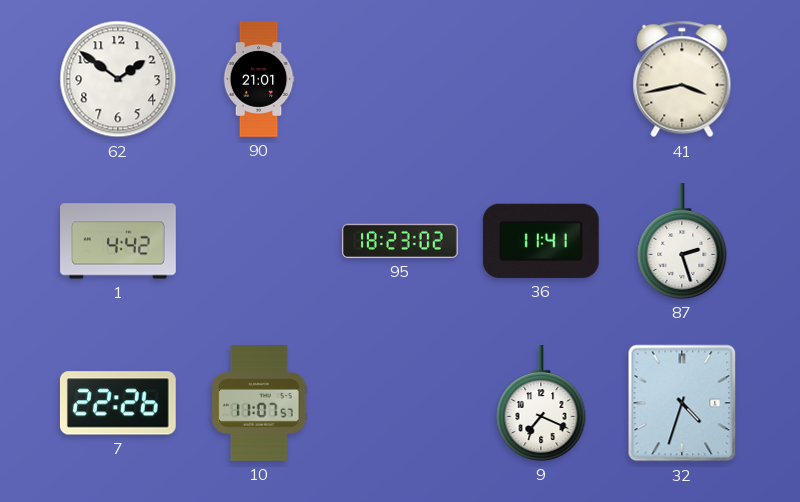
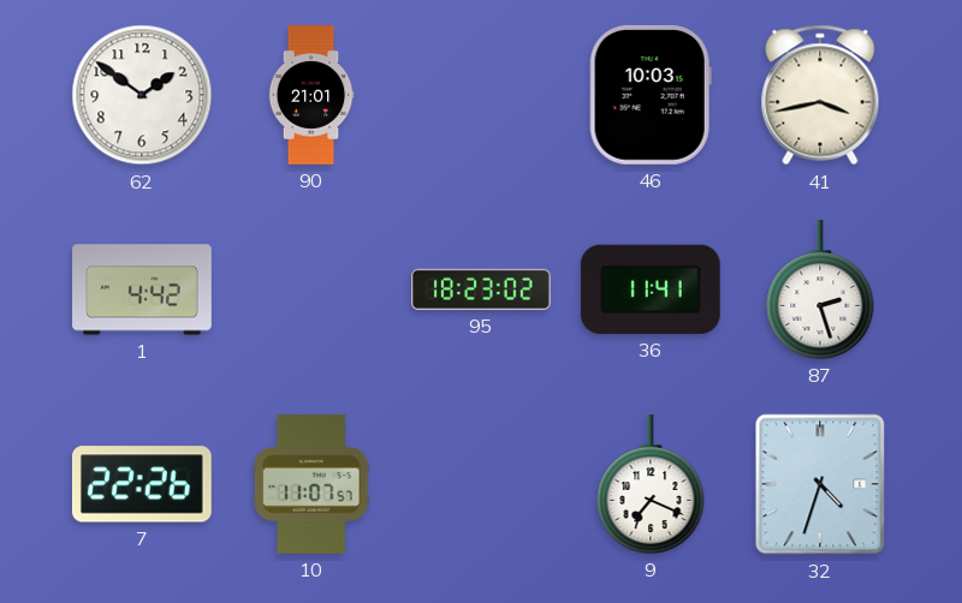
46: none -> 10:03 (651, 95)
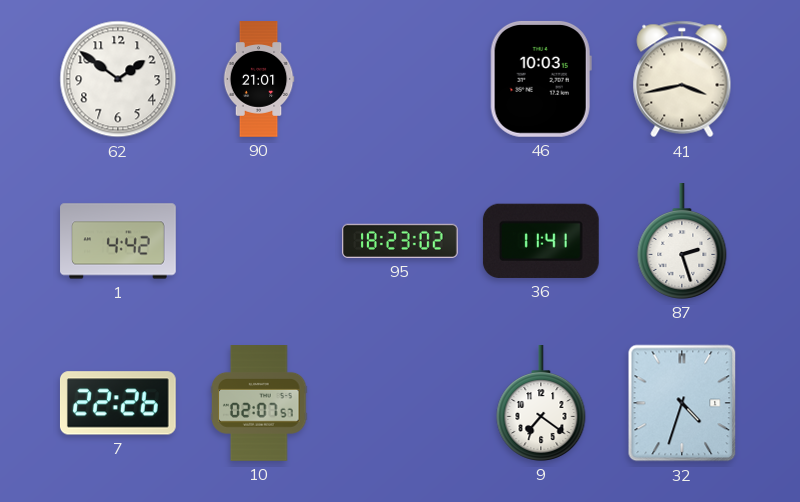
10: 11:07 -> 02:07 (260, 404)
9: 7:19 -> 7:21 (541, 404)
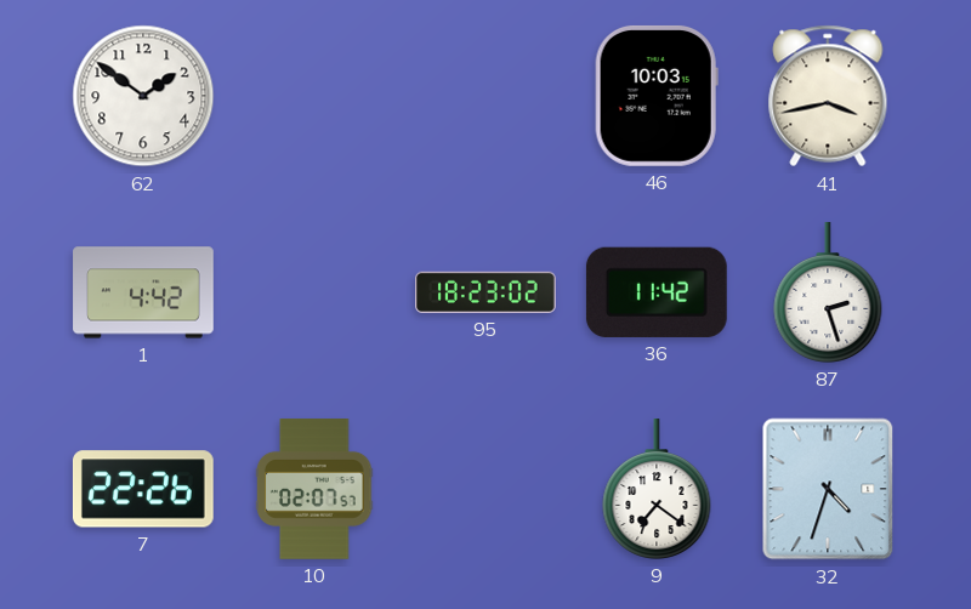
90: 21:01 -> none (259, 79)
36: 11:41 -> 11:42 (657, 292)
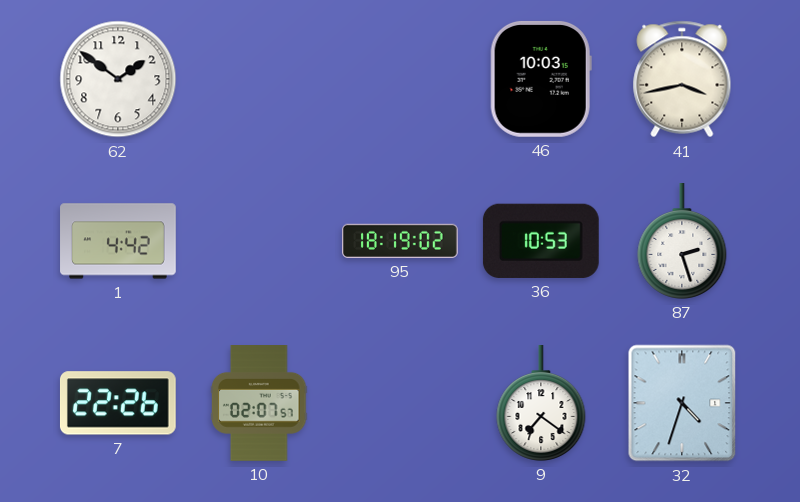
95: 18:23 -> 18:19 (401, 241)
36: 11:42 -> 10:53 (541, 241)
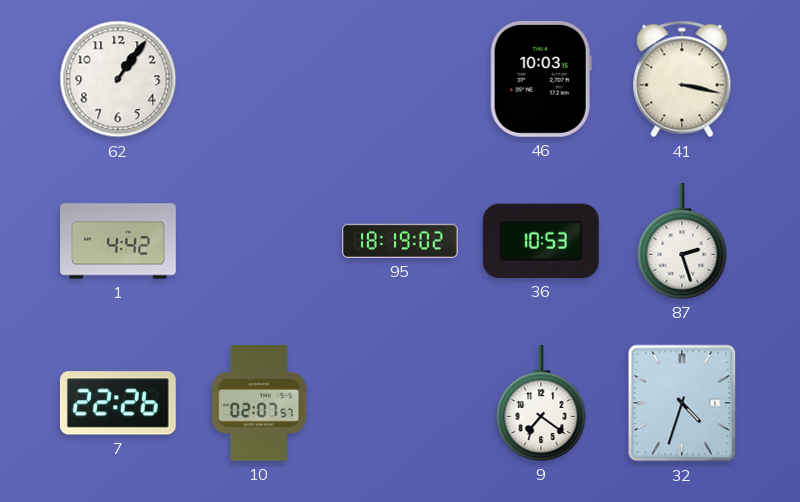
62: 1:51 -> 1:06 (118, 79)
41: 3:43 -> 3:17 (682, 79)
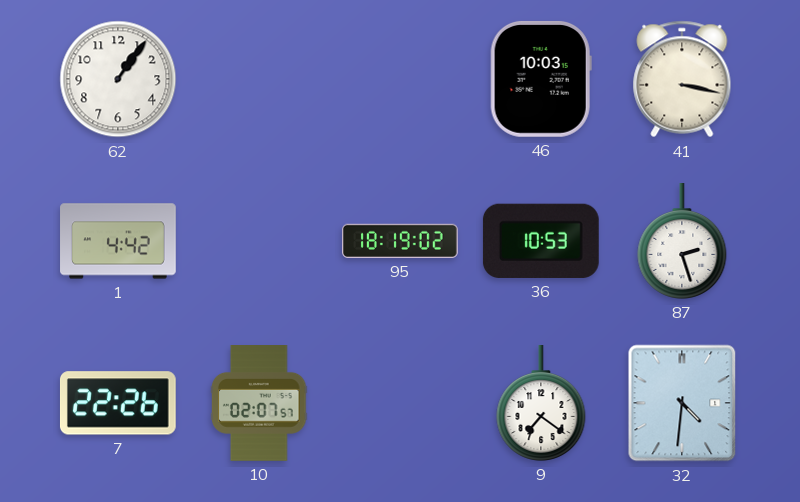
32: 4:33 -> 4:31 (682, 403)
